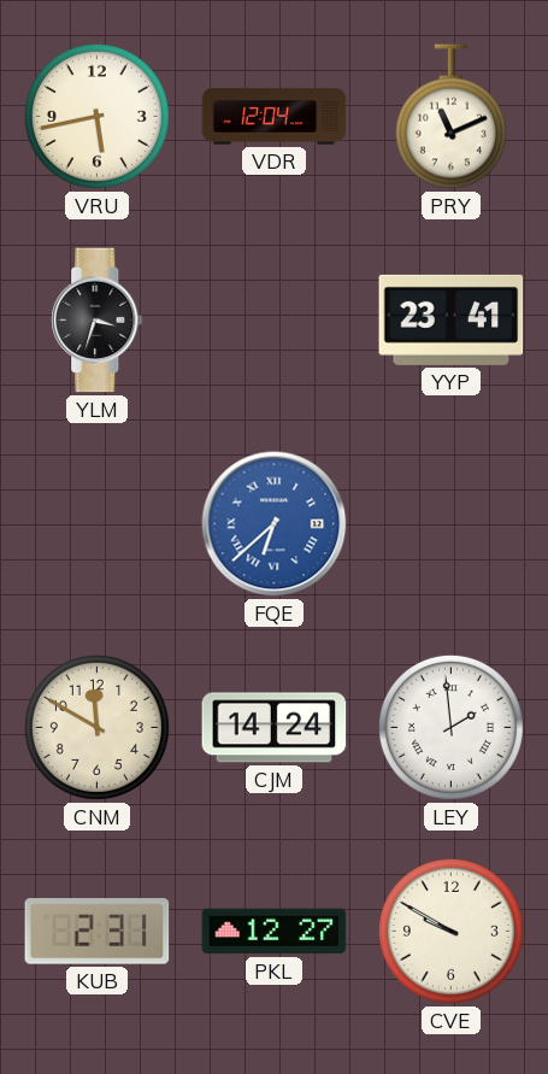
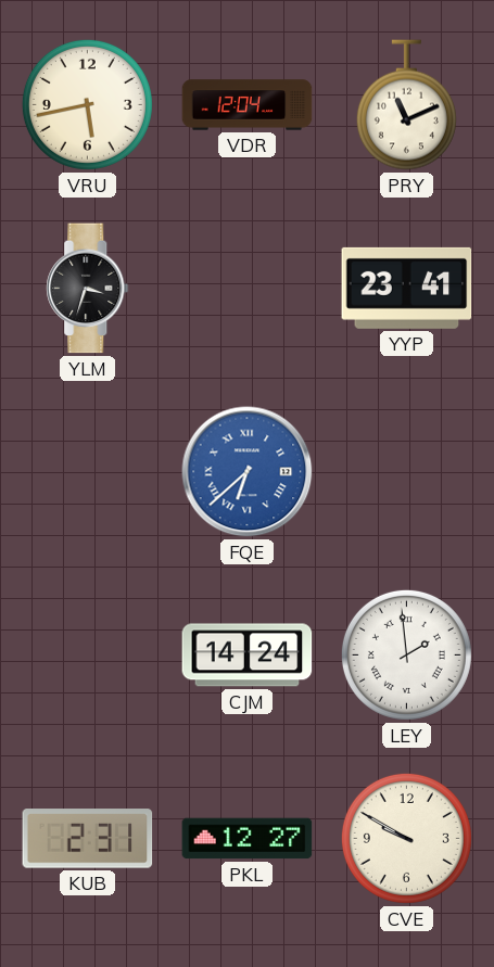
CNM: 11:50 -> none (96, 727)
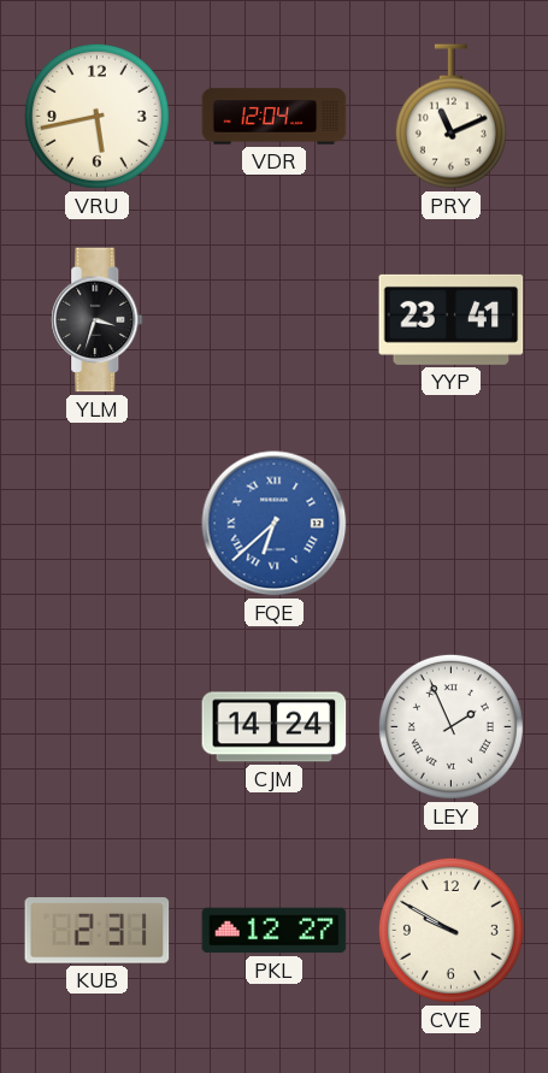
LEY: 1:59 -> 1:56 (450, 726)
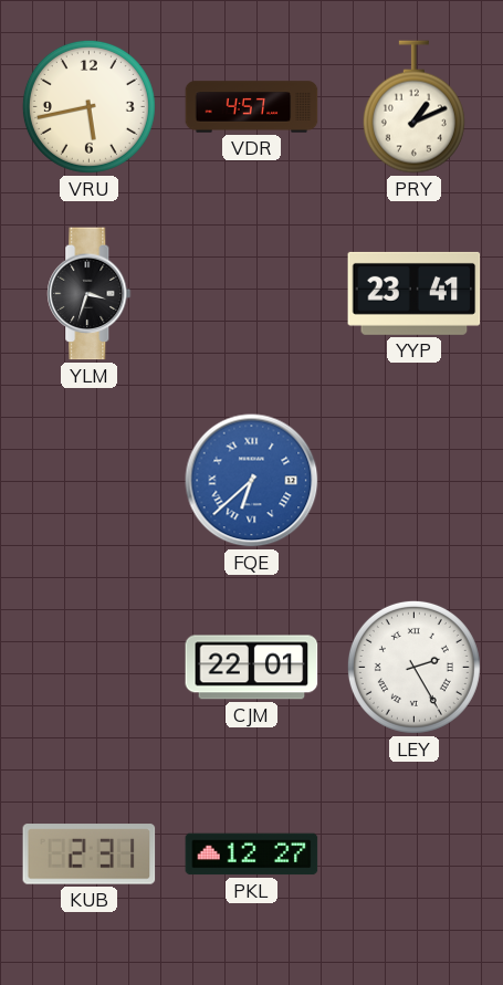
VDR: 12:04 -> 4:57 (252, 107)
PRY: 11:11 -> 1:11 (413, 107)
CJM: 14:24 -> 22:01 (252, 668)
LEY: 1:56 -> 2:25 (413, 667)
CVE: 9:50 -> none (450, 930)
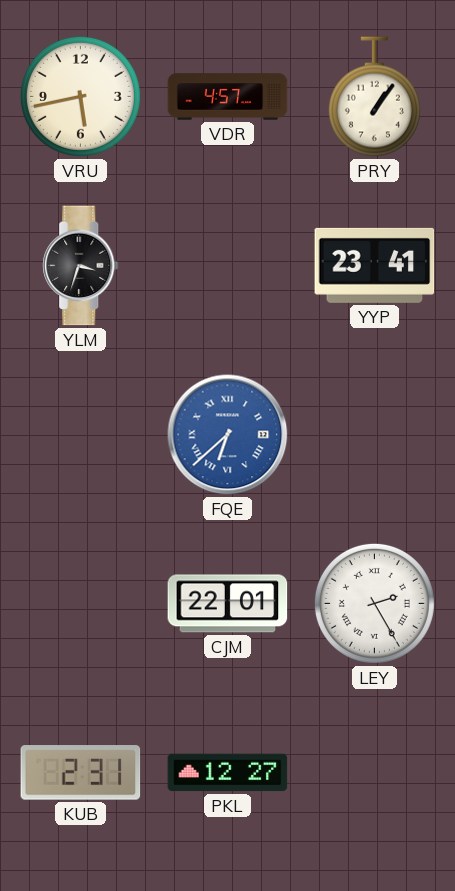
PRY: 1:11 -> 1:06 (374, 97)
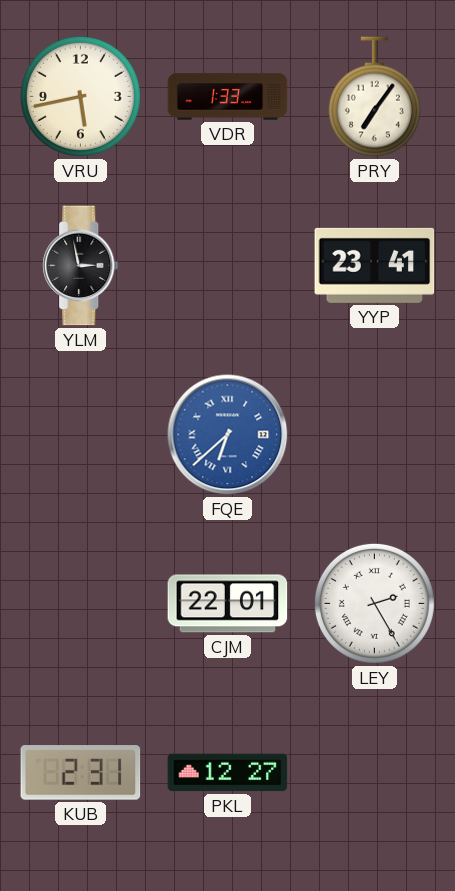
VDR: 4:57 -> 1:33 (228, 97)
PRY: 1:06 -> 7:06 (374, 97)
YLM: 3:33 -> 2:58 (81, 266)
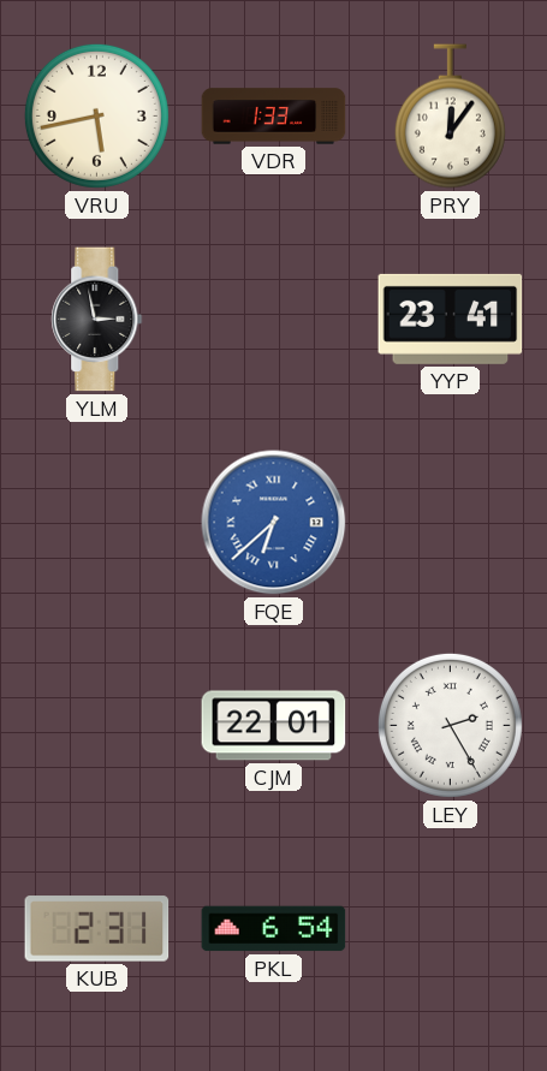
PRY: 7:06 -> 12:06 (450, 117)
PKL: 12:27 -> 6:54 (274, 929)
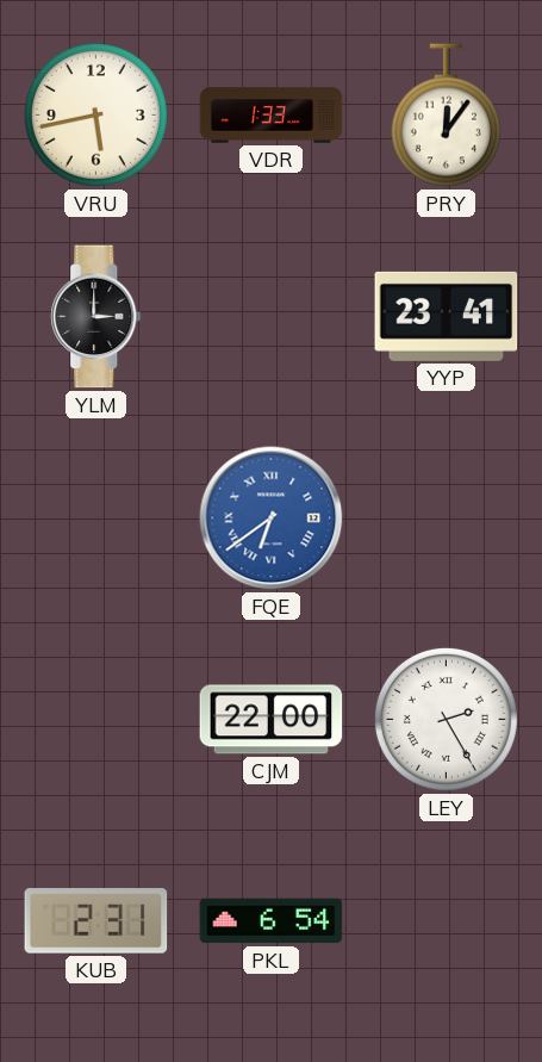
YLM: 2:58 -> 3:00 (96, 317)
FQE: 6:38 -> 6:39 (272, 518)
CJM: 22:01 -> 22:00 (272, 720)
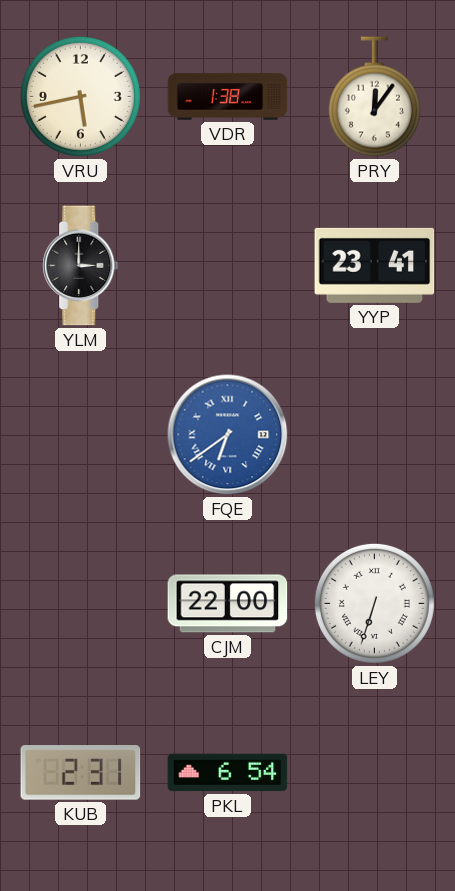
VDR: 1:33 -> 1:38 (228, 97)
LEY: 2:25 -> 6:33 (374, 603)
